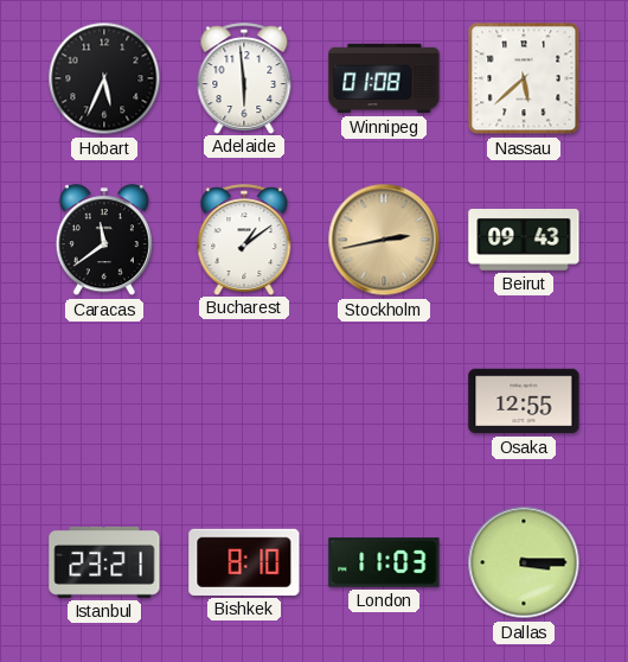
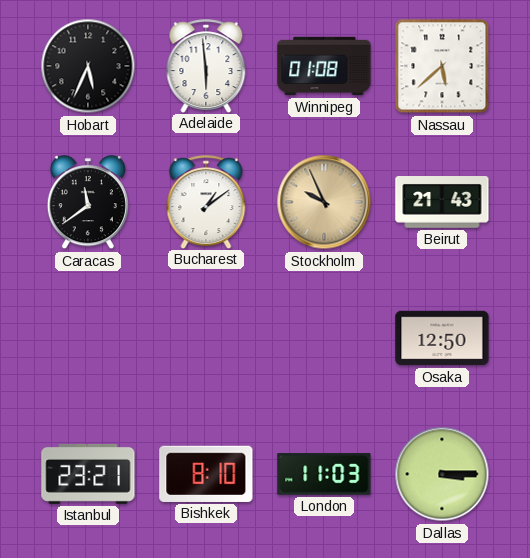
Stockholm: 2:43 -> 9:56 (324, 202)
Beirut: 09:43 -> 21:43 (442, 203)
Osaka: 12:55 -> 12:50 (442, 338)
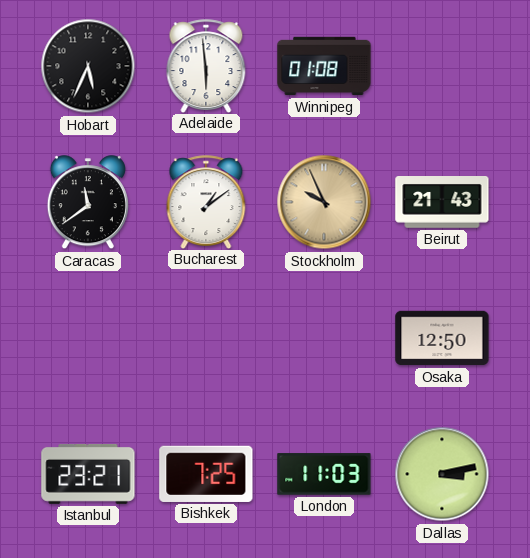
Nassau: 5:38 -> none (442, 66)
Bishkek: 8:10 -> 7:25 (206, 474)
Dallas: 3:15 -> 3:13 (442, 474)
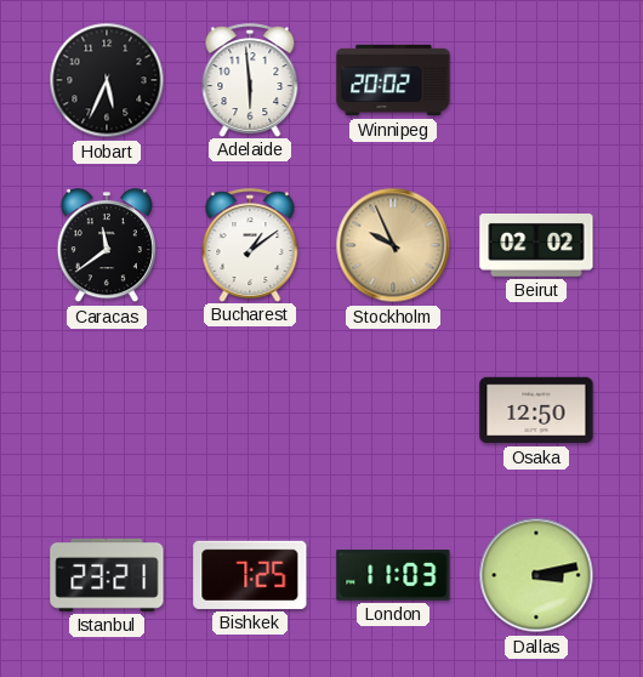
Winnipeg: 01:08 -> 20:02 (393, 80)
Beirut: 21:43 -> 02:02 (536, 246)
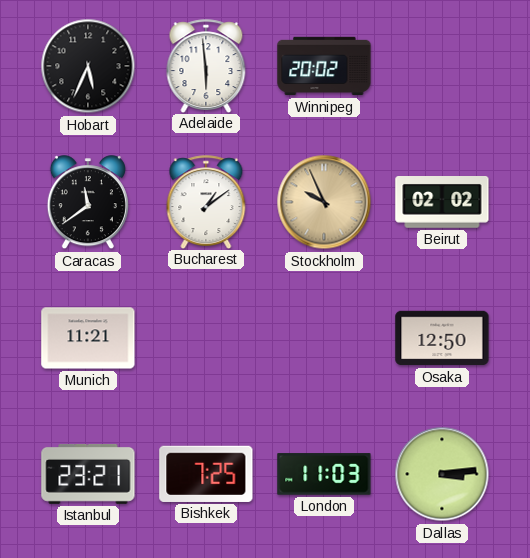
Munich: none -> 11:21 (88, 338)
Dallas: 3:13 -> 3:14 (442, 474)
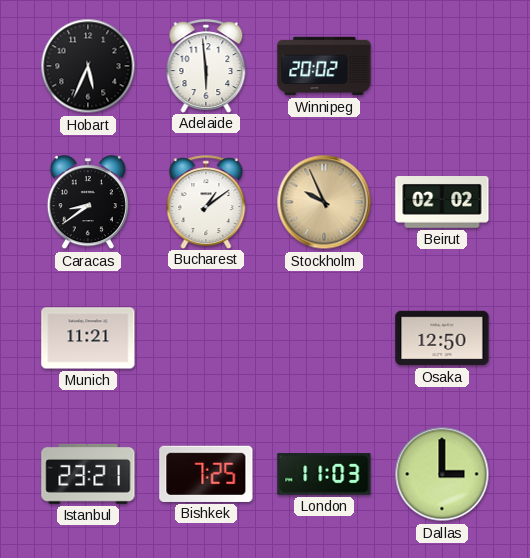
Caracas: 11:39 -> 8:39 (88, 203)
Dallas: 3:14 -> 3:00 (442, 474)
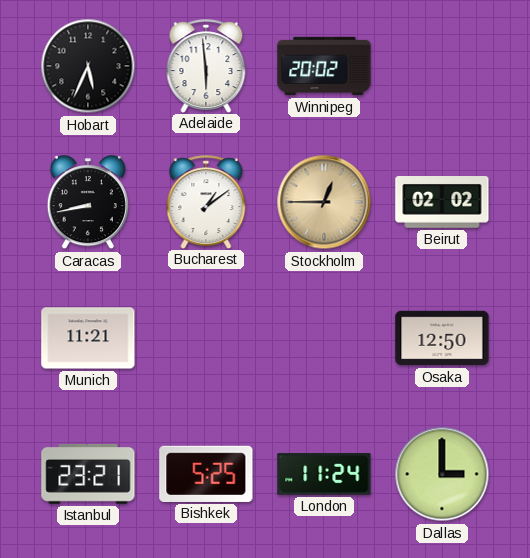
Caracas: 8:39 -> 8:43 (88, 203)
Stockholm: 9:56 -> 12:45 (324, 202)
Bishkek: 7:25 -> 5:25 (206, 474)
London: 11:03 -> 11:24 (324, 474)
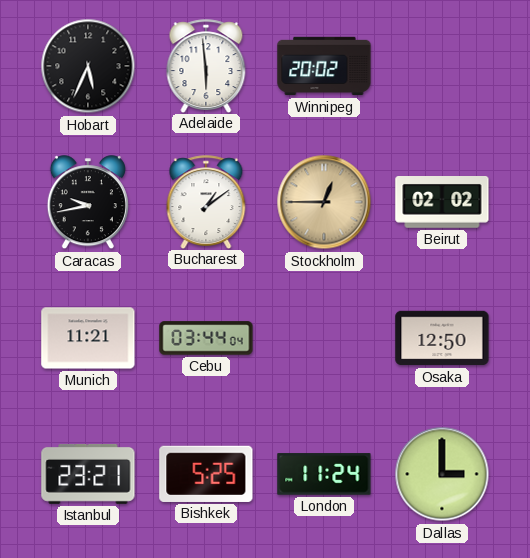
Caracas: 8:43 -> 9:43 (88, 203)
Cebu: none -> 03:44 (206, 338)
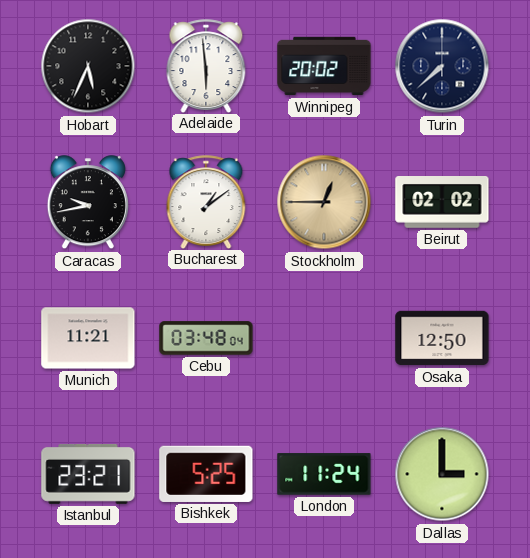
Turin: none -> 7:38 (442, 66)
Cebu: 03:44 -> 03:48 (206, 338)
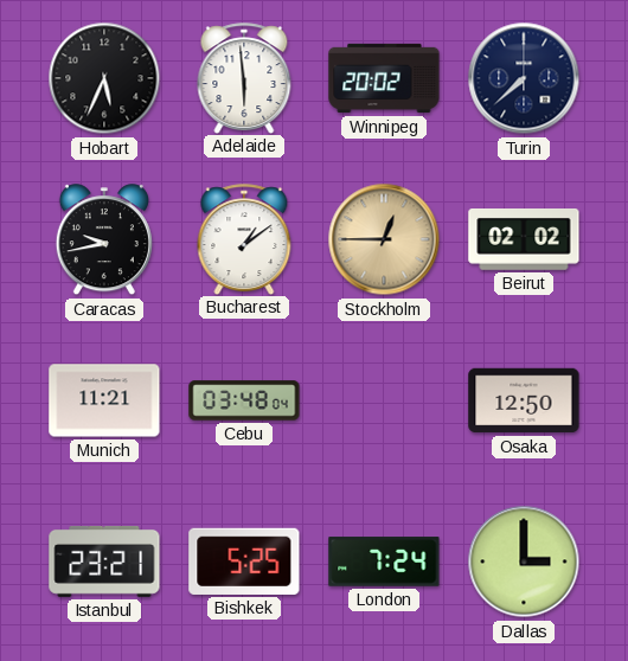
London: 11:24 -> 7:24 (384, 561)
